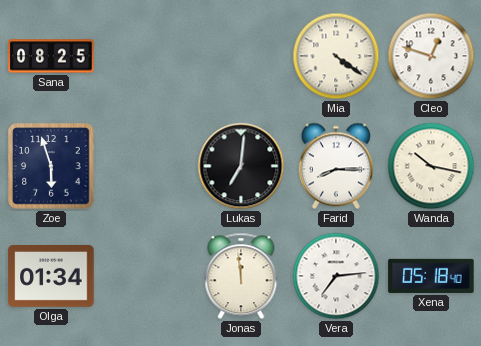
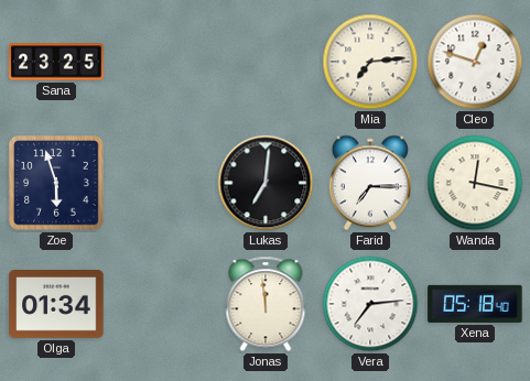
Sana: 08:25 -> 23:25 (56, 62)
Mia: 4:21 -> 7:14 (370, 62)
Farid: 8:15 -> 7:15 (370, 183)
Wanda: 10:17 -> 12:17 (475, 183)
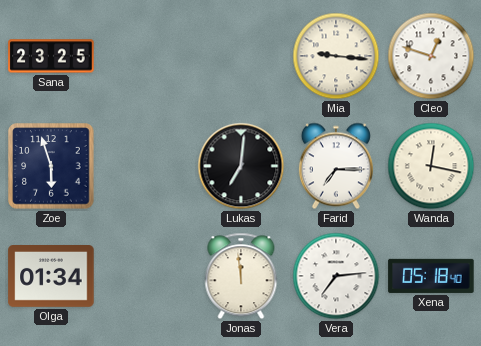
Mia: 7:14 -> 9:16 (336, 56)
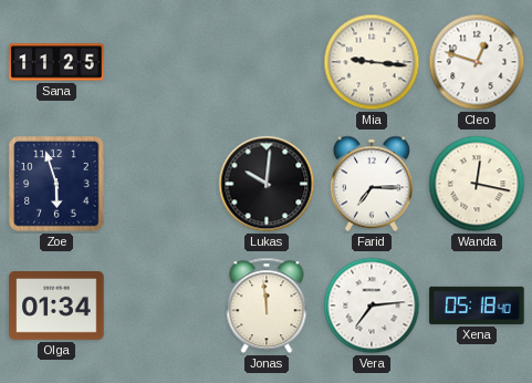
Sana: 23:25 -> 11:25 (56, 62)
Lukas: 7:01 -> 10:01 (267, 184)
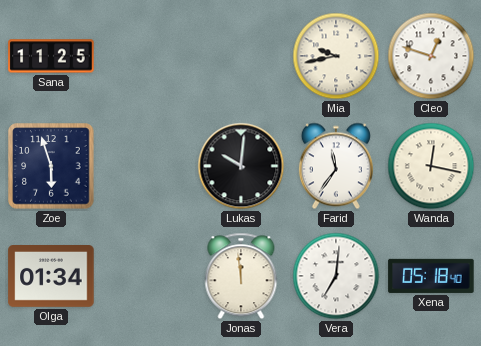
Mia: 9:16 -> 9:43 (336, 56)
Farid: 7:15 -> 11:36 (336, 166)
Vera: 7:14 -> 7:01 (336, 276)
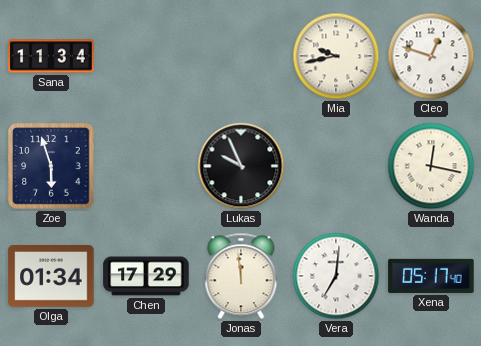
Sana: 11:25 -> 11:34 (51, 56)
Lukas: 10:01 -> 9:56 (241, 166)
Farid: 11:36 -> none (336, 166)
Chen: none -> 17:29 (146, 276)
Xena: 05:18 -> 05:17 (431, 276)
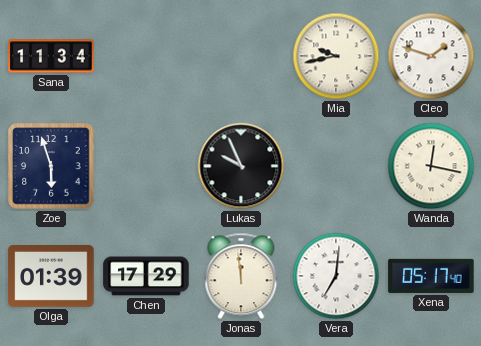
Cleo: 12:48 -> 1:48 (431, 56)
Olga: 01:34 -> 01:39 (51, 277)
